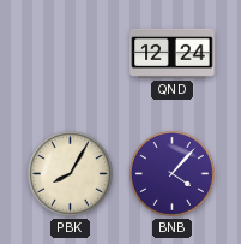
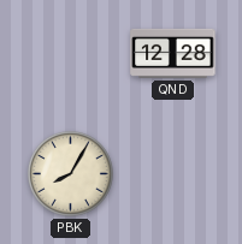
QND: 12:24 -> 12:28 (173, 53)
BNB: 4:07 -> none (171, 173)
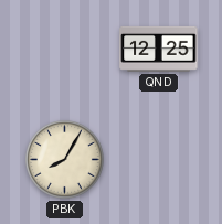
QND: 12:28 -> 12:25 (159, 49)
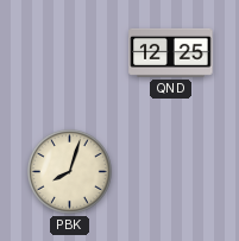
PBK: 8:05 -> 8:03 (69, 171)
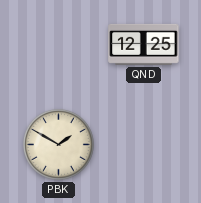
PBK: 8:03 -> 1:50 (58, 144)
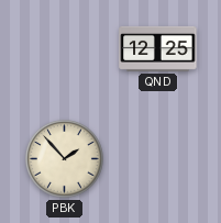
PBK: 1:50 -> 1:53 (64, 158)
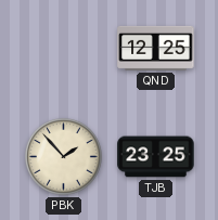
TJB: none -> 23:25 (156, 157)
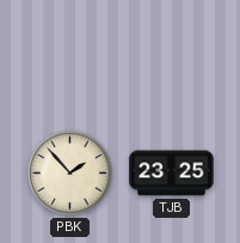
QND: 12:25 -> none (156, 48)
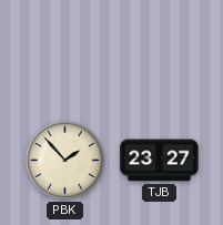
TJB: 23:25 -> 23:27 (160, 161)
